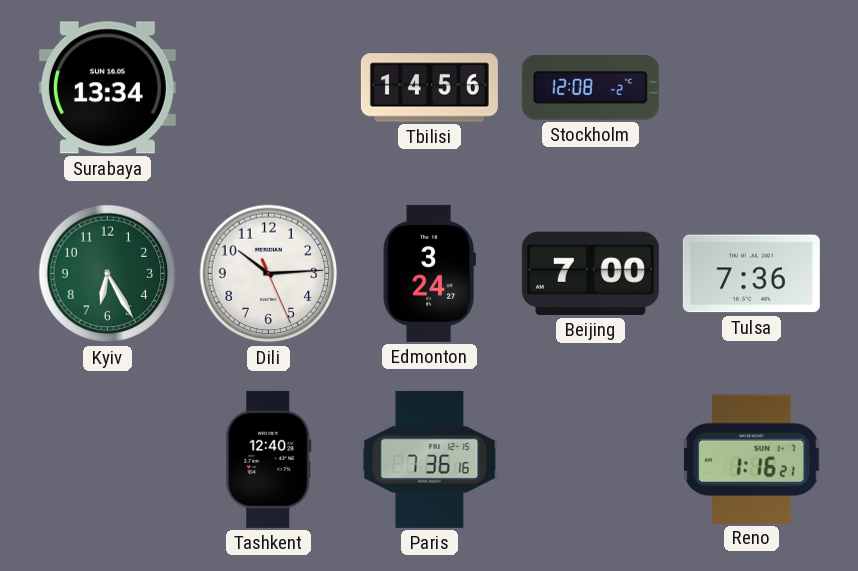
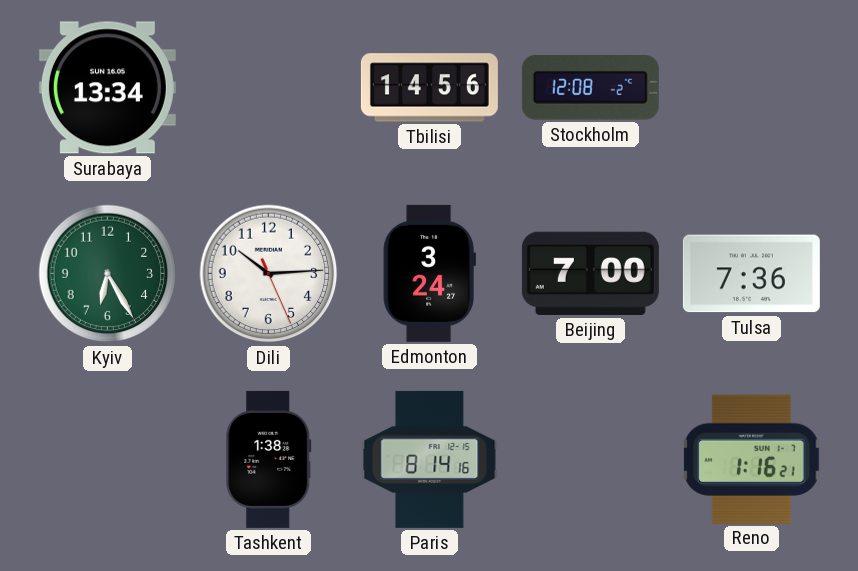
Tashkent: 12:40 -> 1:38 (269, 459)
Paris: 7:36 -> 8:14 (430, 459)
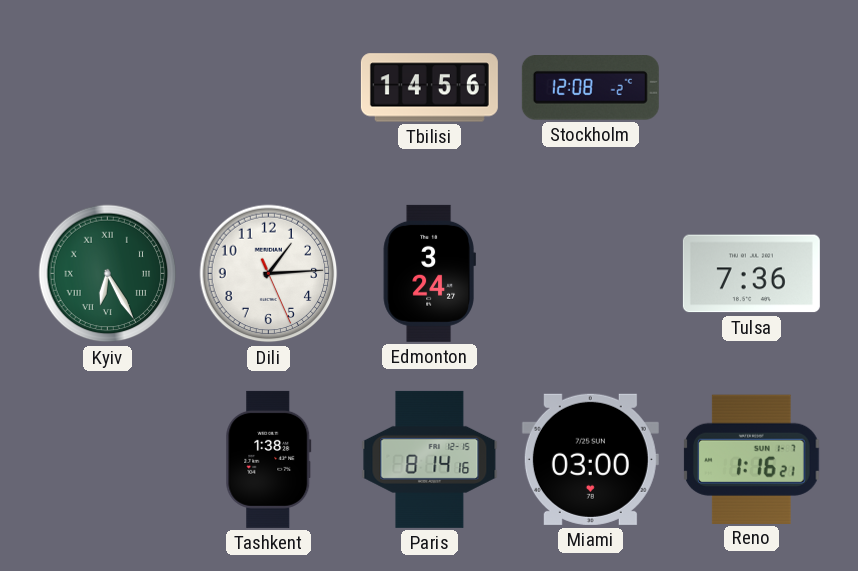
Surabaya: 13:34 -> none (107, 88)
Kyiv numerals: Arabic -> Roman (108, 274)
Dili: 10:14 -> 1:14 (269, 274)
Beijing: 7:00 -> none (590, 273)
Miami: none -> 03:00 (590, 459)
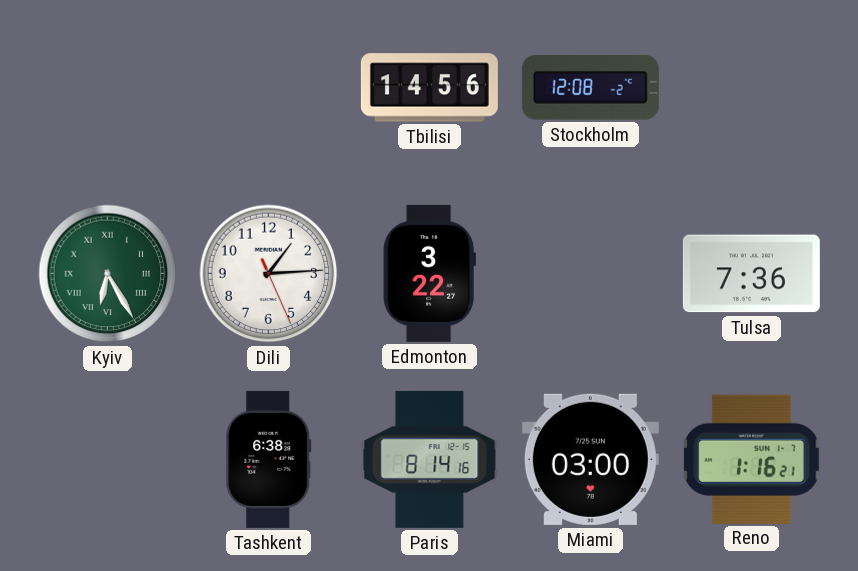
Edmonton: 3:24 -> 3:22 (429, 273)
Tashkent: 1:38 -> 6:38 (269, 459)
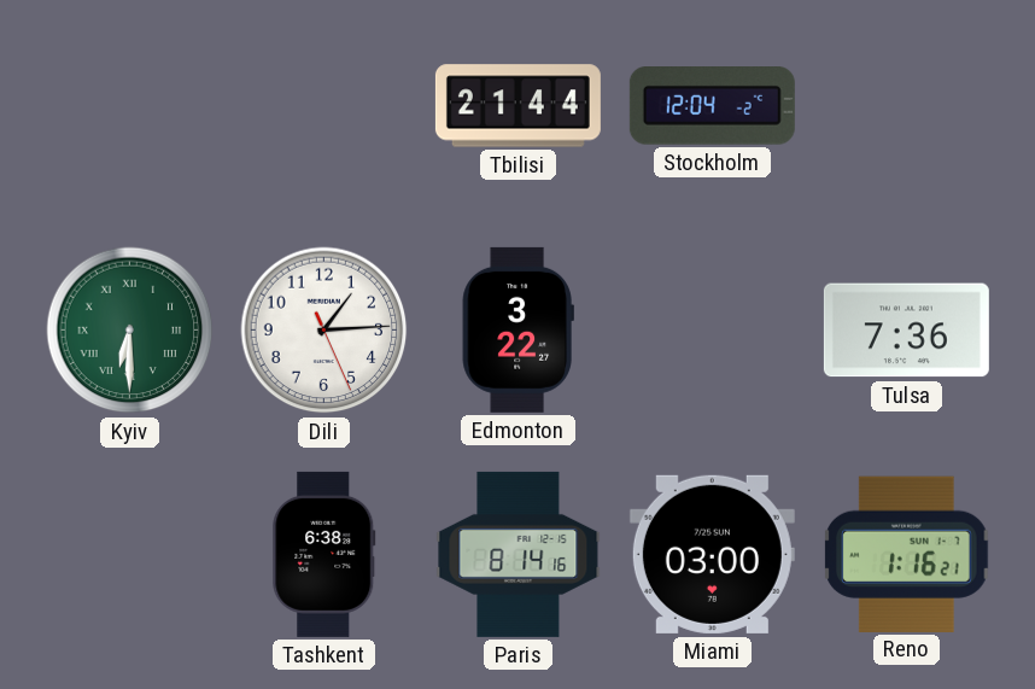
Tbilisi: 14:56 -> 21:44 (517, 106)
Stockholm: 12:08 -> 12:04 (712, 106)
Kyiv: 6:25 -> 6:30 (130, 331)
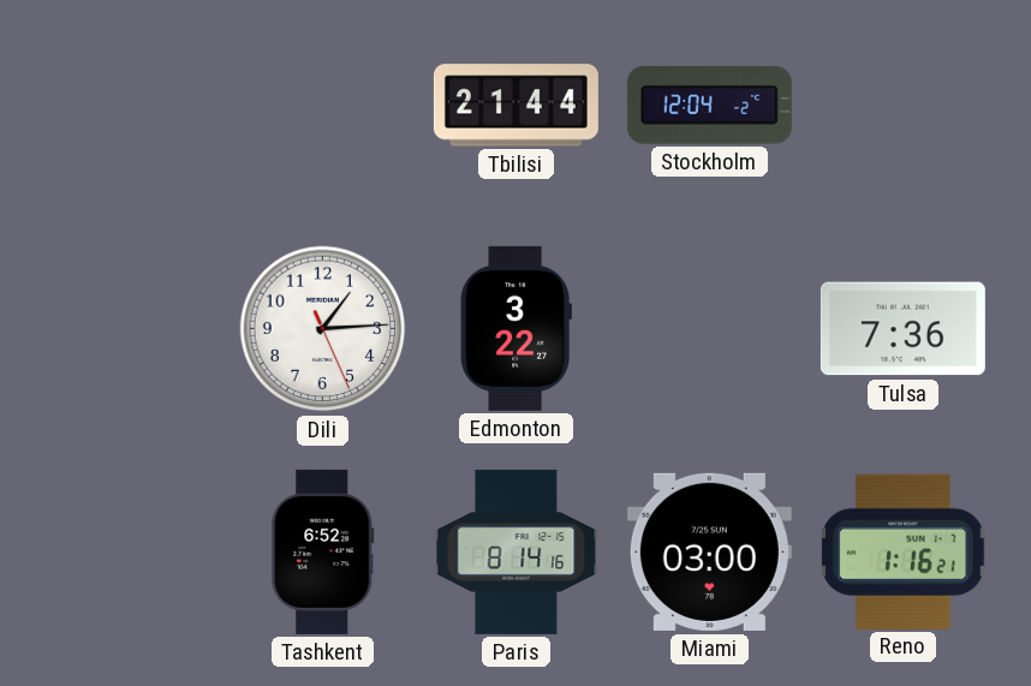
Kyiv: 6:30 -> none (130, 331)
Tashkent: 6:38 -> 6:52 (323, 551)
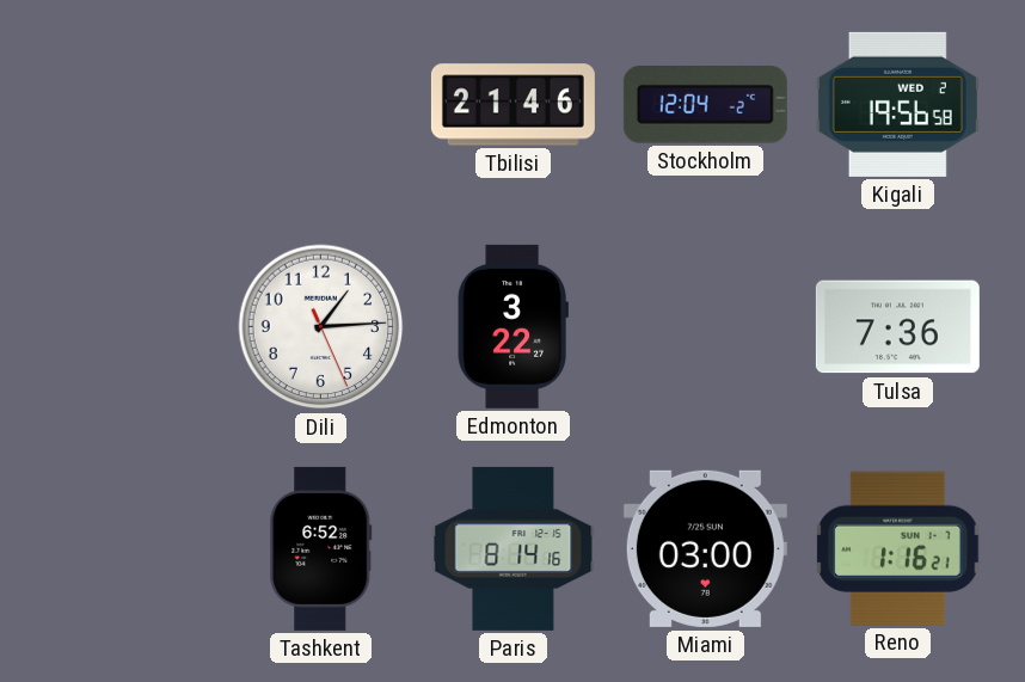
Tbilisi: 21:44 -> 21:46 (512, 105)
Kigali: none -> 19:56 (897, 104)
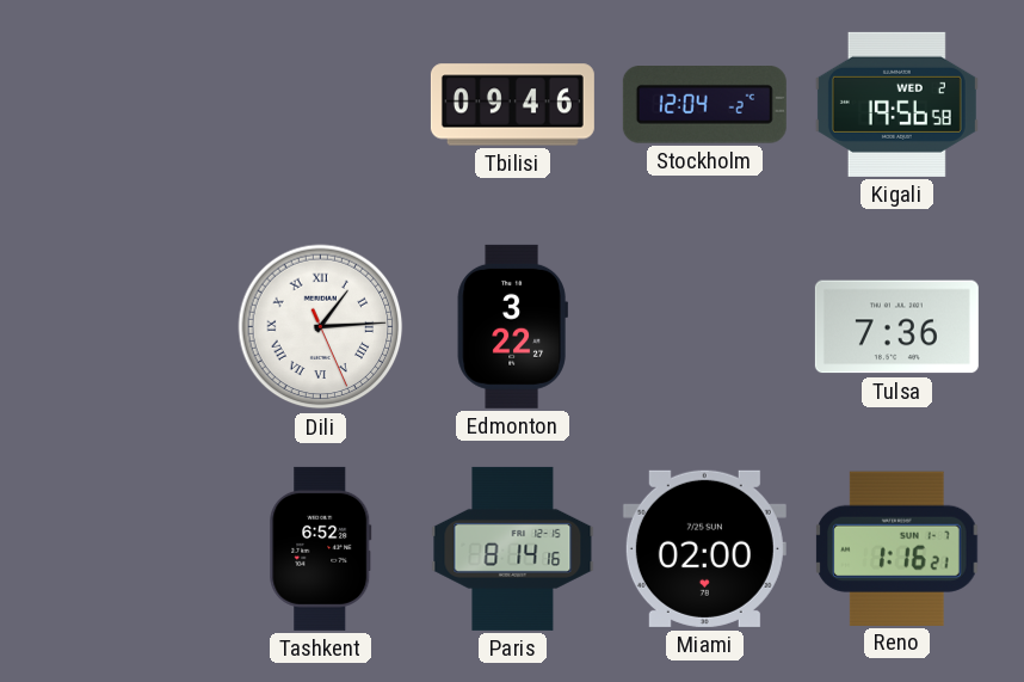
Tbilisi: 21:46 -> 09:46 (512, 105)
Dili numerals: Arabic -> Roman (321, 327)
Miami: 03:00 -> 02:00 (704, 548)
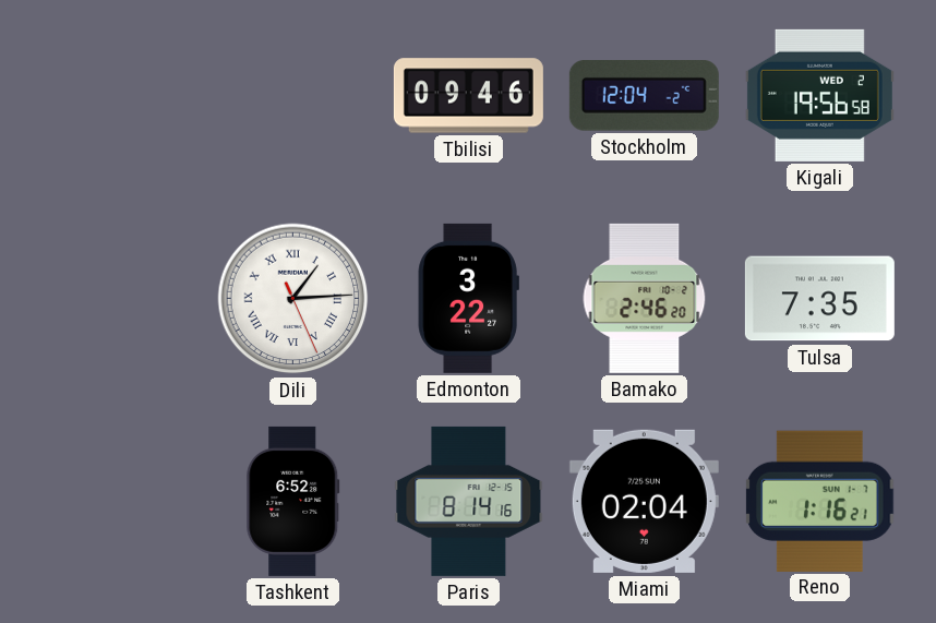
Bamako: none -> 2:46 (645, 298)
Tulsa: 7:36 -> 7:35 (819, 299)
Miami: 02:00 -> 02:04 (644, 501)
